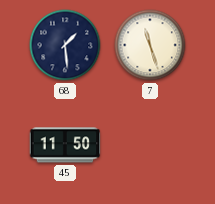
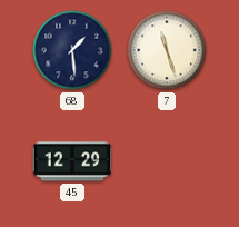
45: 11:50 -> 12:29 (72, 161)
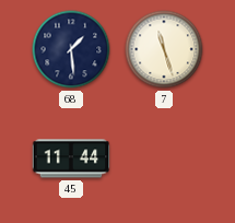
45: 12:29 -> 11:44 (71, 159)
